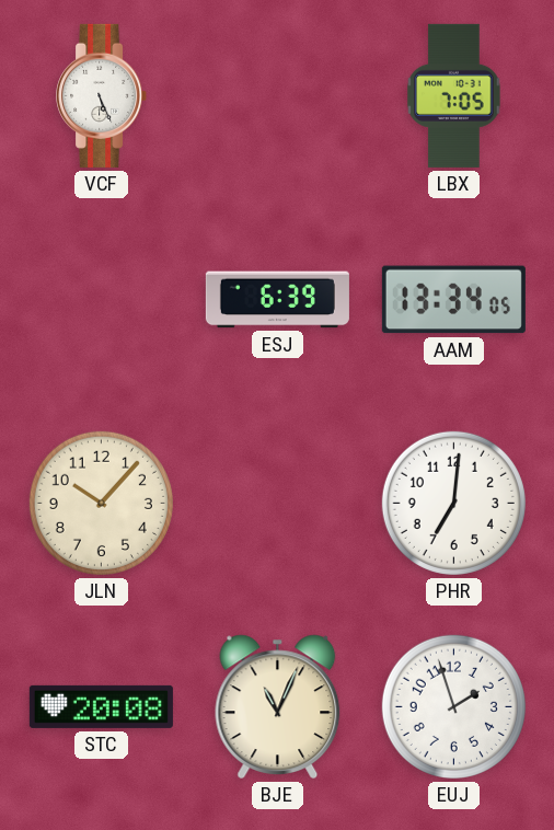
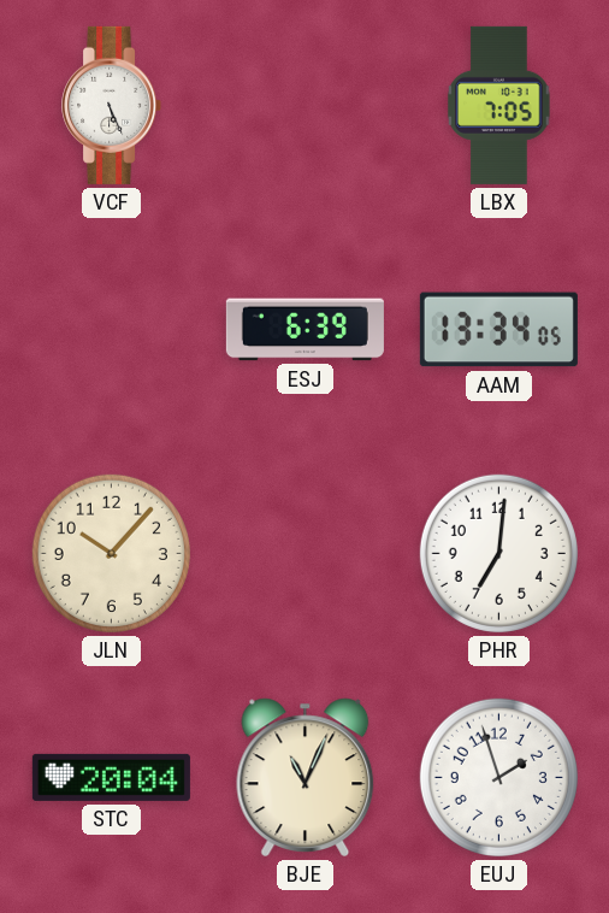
STC: 20:08 -> 20:04 (111, 777)
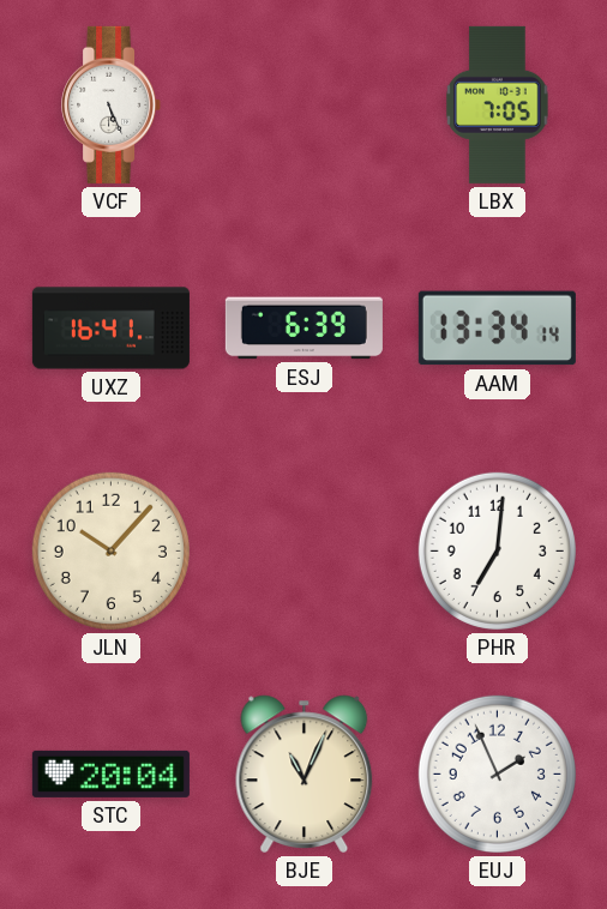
UXZ: none -> 16:41 (110, 329)
AAM: 13:34:05 -> 13:34:14 (497, 329)
EUJ: 1:57 -> 1:56 (497, 773)
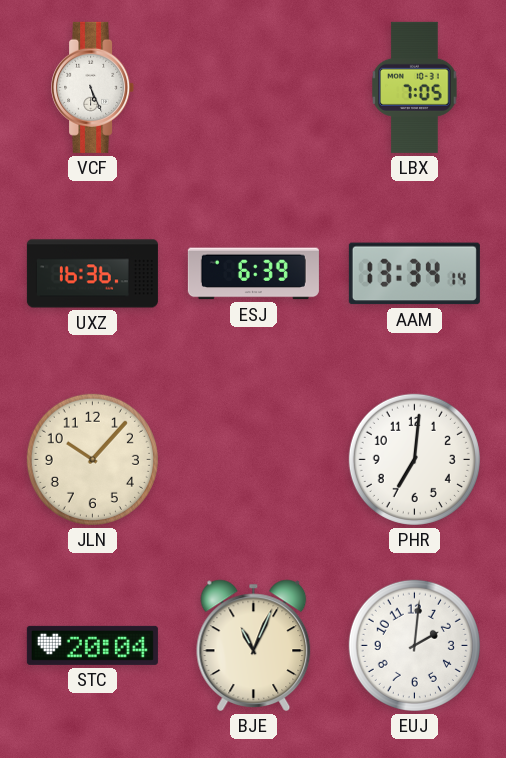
UXZ: 16:41 -> 16:36 (92, 274)
EUJ: 1:56 -> 2:01 (414, 645)
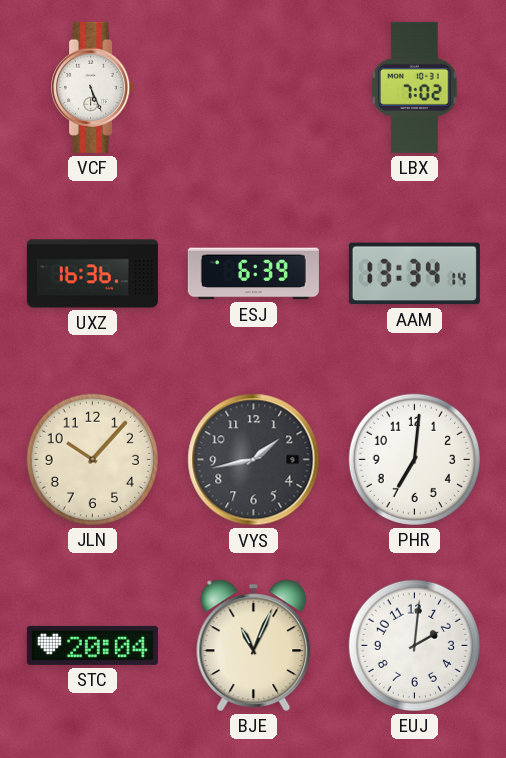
LBX: 7:05 -> 7:02 (415, 87)
VYS: none -> 1:43 (254, 460)
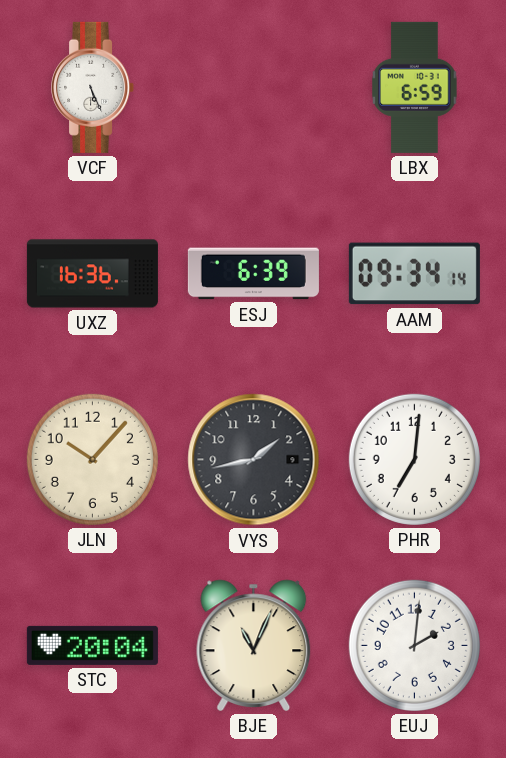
LBX: 7:02 -> 6:59 (415, 87)
AAM: 13:34 -> 09:34 (414, 274)
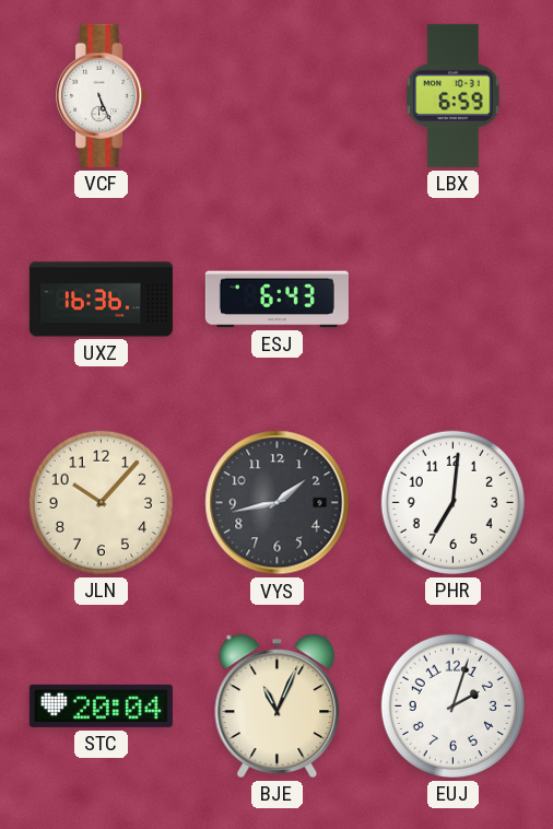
ESJ: 6:39 -> 6:43 (276, 300)
AAM: 09:34 -> none (414, 274)
EUJ: 2:01 -> 2:03 (452, 705)
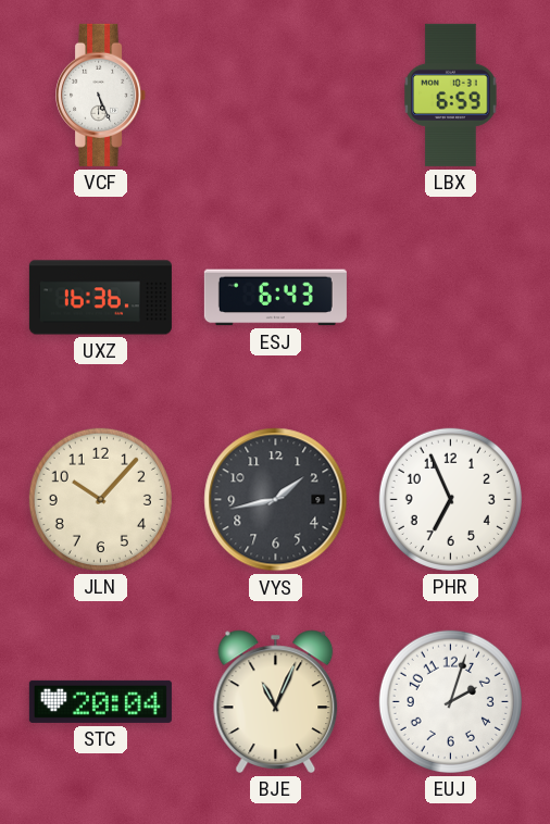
PHR: 7:01 -> 6:56 (450, 499)
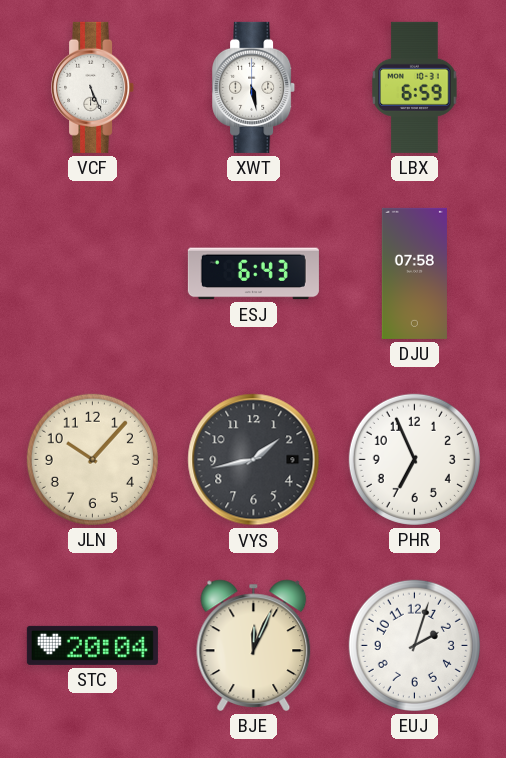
XWT: none -> 5:28 (254, 87)
UXZ: 16:36 -> none (100, 298)
DJU: none -> 07:58 (414, 273)
BJE: 11:04 -> 12:04 (254, 645)
